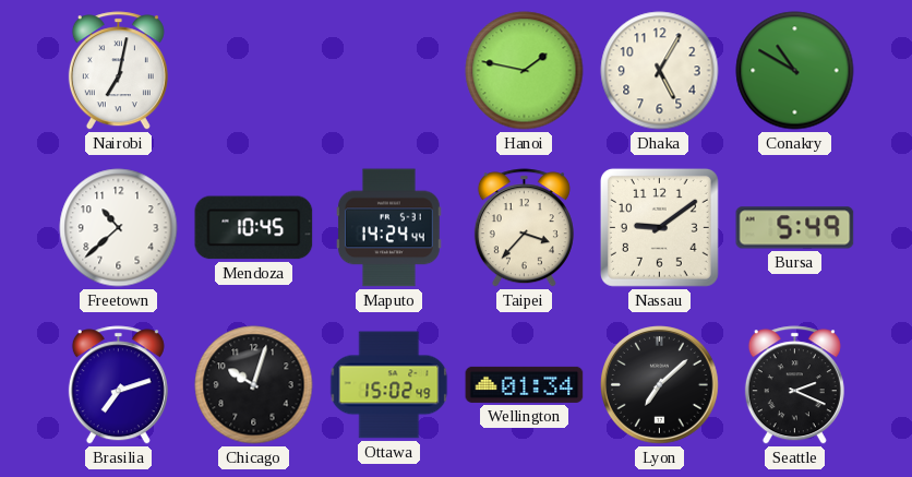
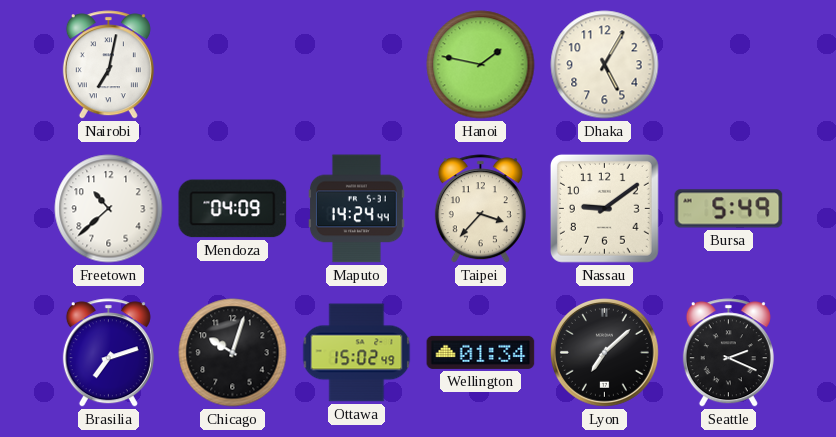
Conakry: 10:50 -> none (795, 71)
Mendoza: 10:45 -> 04:09 (233, 209)
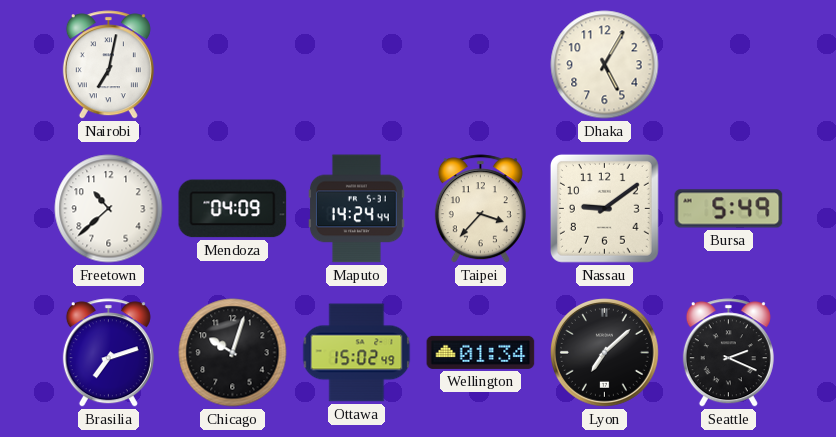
Hanoi: 1:47 -> none (481, 65)
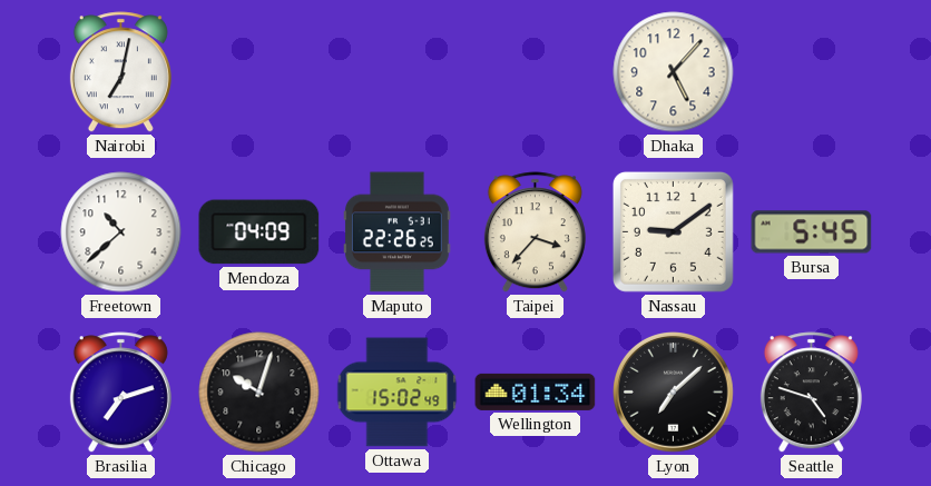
Dhaka: 5:05 -> 5:07 (674, 72)
Maputo: 14:24 -> 22:26 (396, 232)
Bursa: 5:49 -> 5:45 (812, 232)
Seattle: 2:19 -> 4:48 (811, 393)
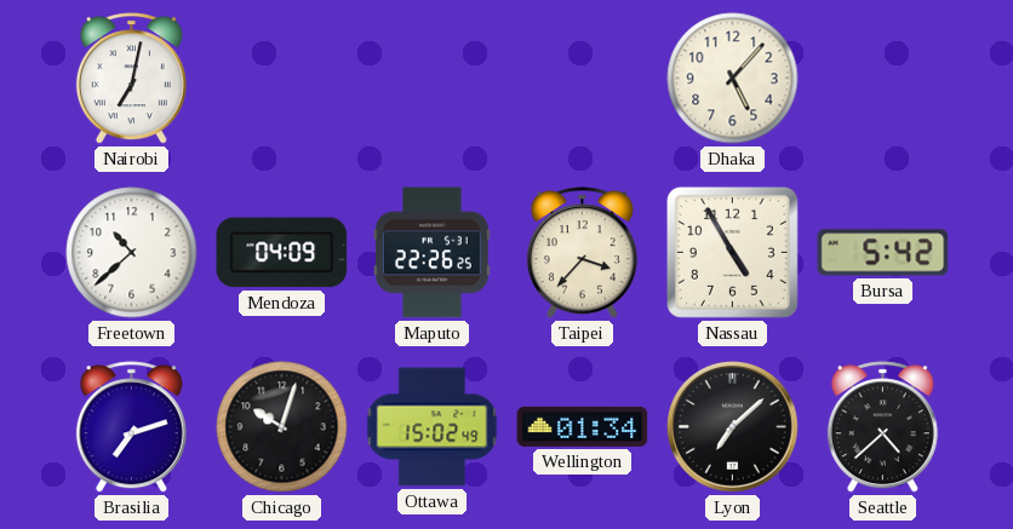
Nassau: 9:09 -> 4:55 (732, 252)
Bursa: 5:45 -> 5:42 (883, 253)
Seattle: 4:48 -> 4:38 (882, 427)
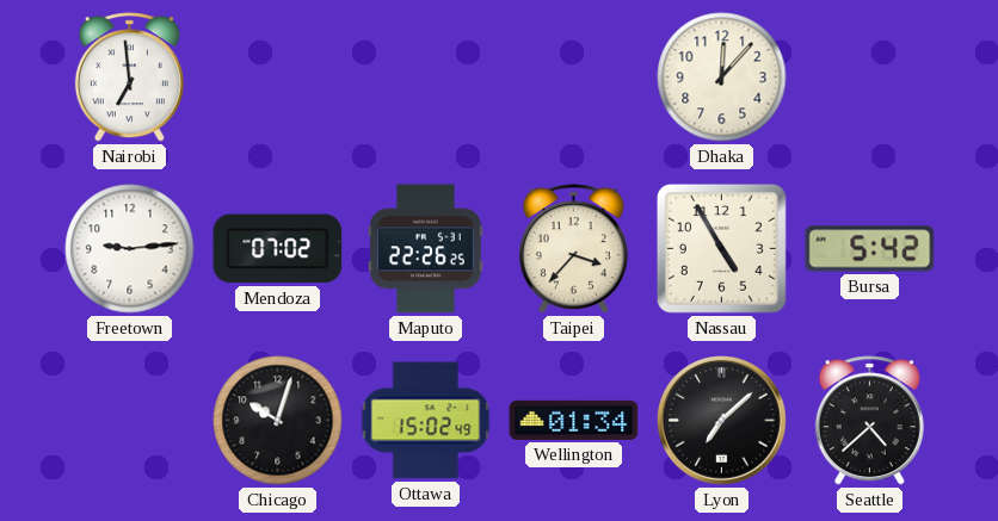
Nairobi: 7:02 -> 6:59 (129, 77)
Dhaka: 5:07 -> 12:07 (722, 77)
Freetown: 10:38 -> 9:14 (130, 249)
Mendoza: 04:09 -> 07:02 (278, 249)
Brasilia: 7:12 -> none (131, 427)
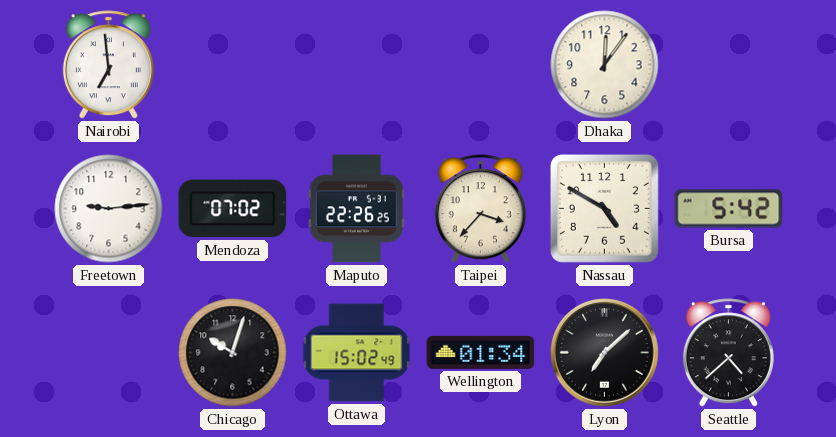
Dhaka: 12:07 -> 12:06 (605, 65)
Nassau: 4:55 -> 4:50 (604, 208)
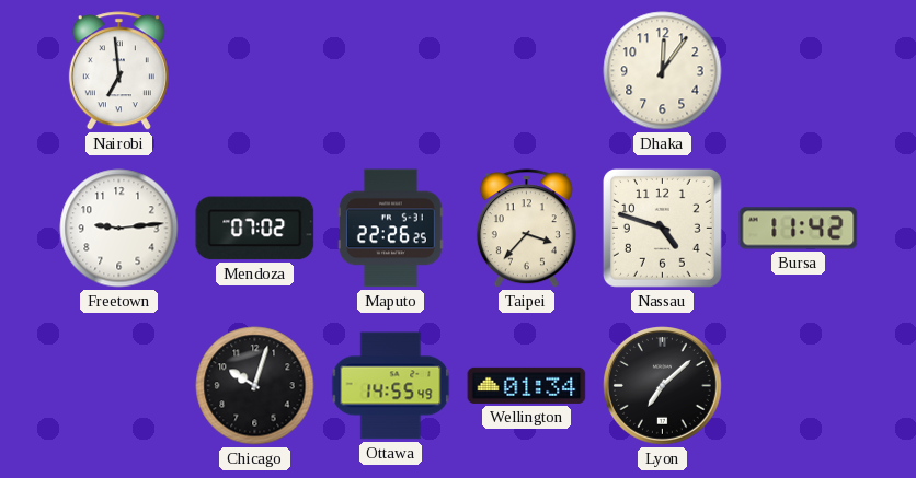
Nassau: 4:50 -> 4:48 (662, 228)
Bursa: 5:42 -> 11:42 (799, 229)
Ottawa: 15:02 -> 14:55 (391, 386)
Seattle: 4:38 -> none (728, 353)
